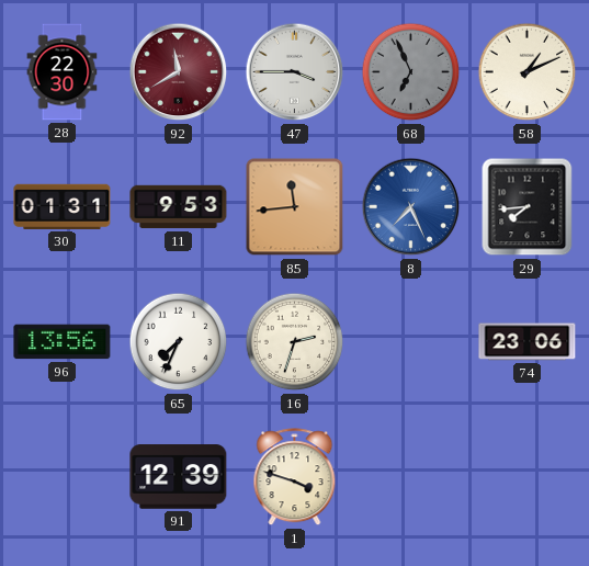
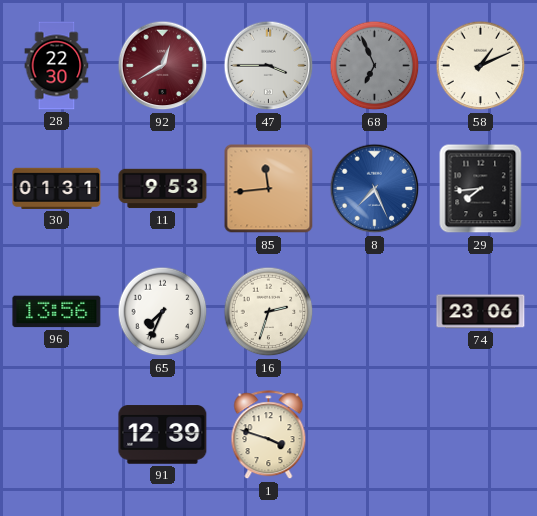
92: 11:40 -> 12:40 (163, 66)
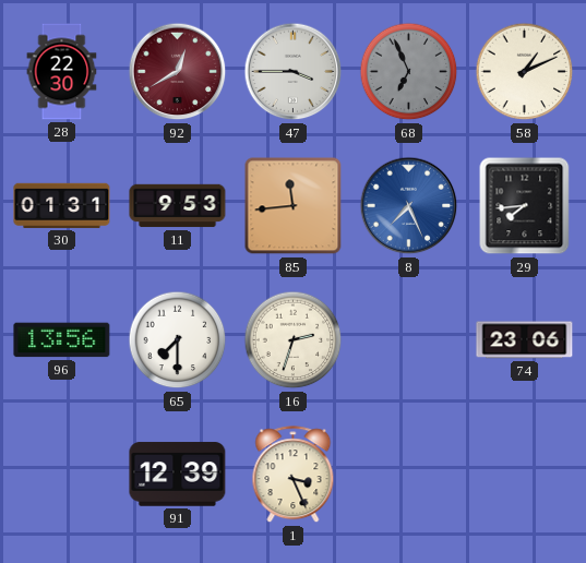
65: 7:34 -> 7:30 (178, 340)
1: 3:48 -> 3:26 (294, 475)
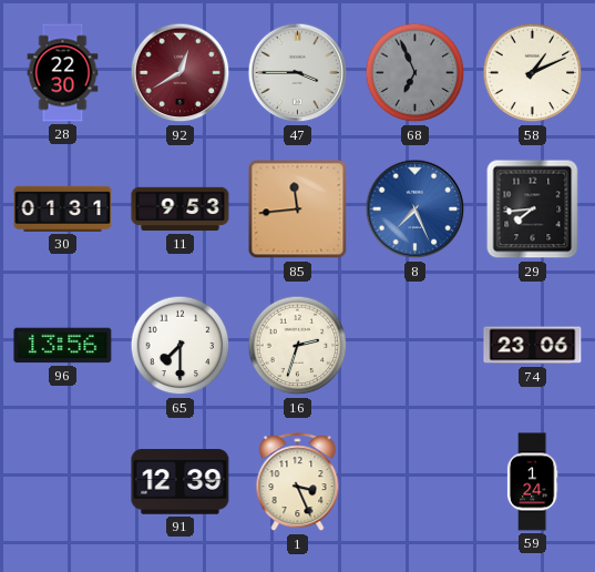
59: none -> 1:24 (532, 482)
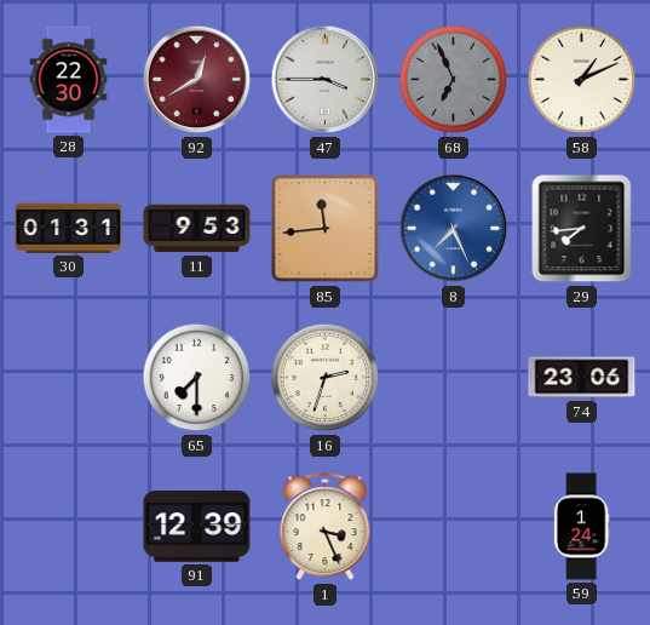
96: 13:56 -> none (63, 346)
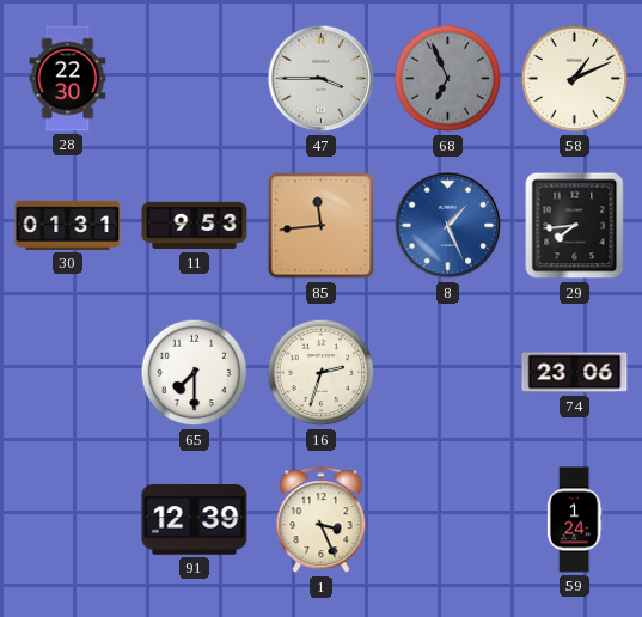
92: 12:40 -> none (197, 80)
8: 7:26 -> 1:26 (448, 226)
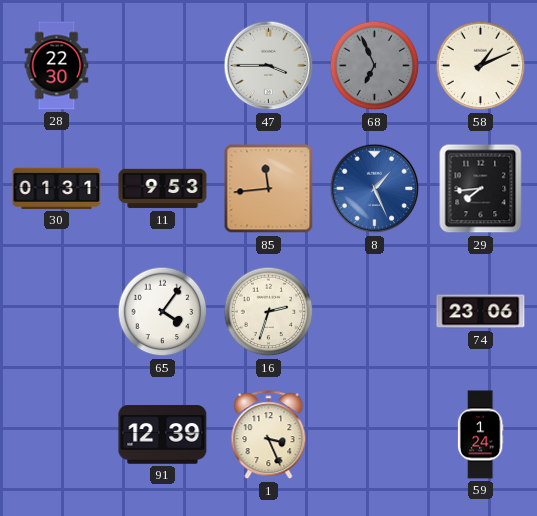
65: 7:30 -> 4:06 (163, 312)
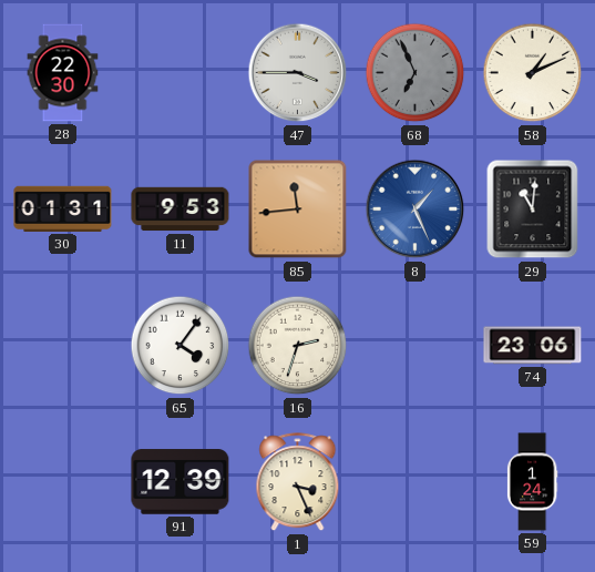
29: 7:44 -> 11:01 (533, 210)
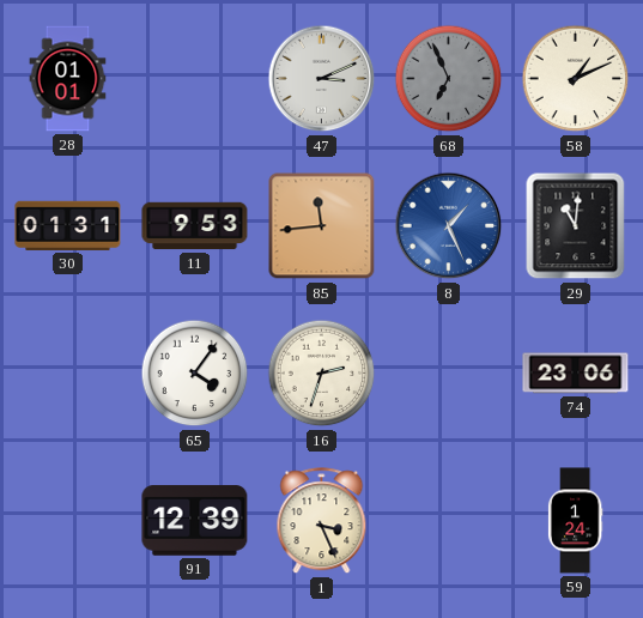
28: 22:30 -> 01:01 (68, 79)
47: 3:45 -> 3:11 (322, 79)
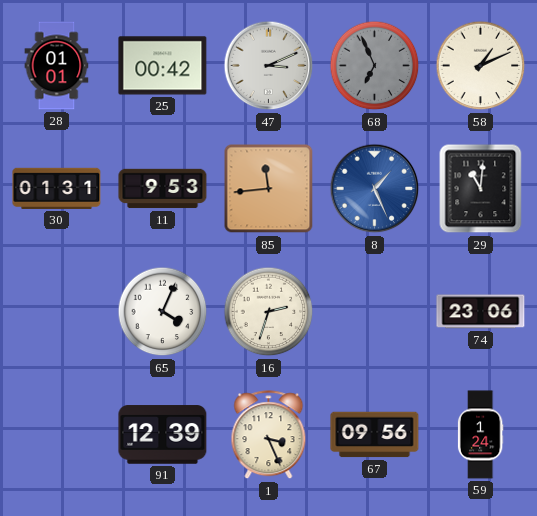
25: none -> 00:42 (163, 66)
65: 4:06 -> 4:04 (163, 312)
67: none -> 09:56 (375, 435)
